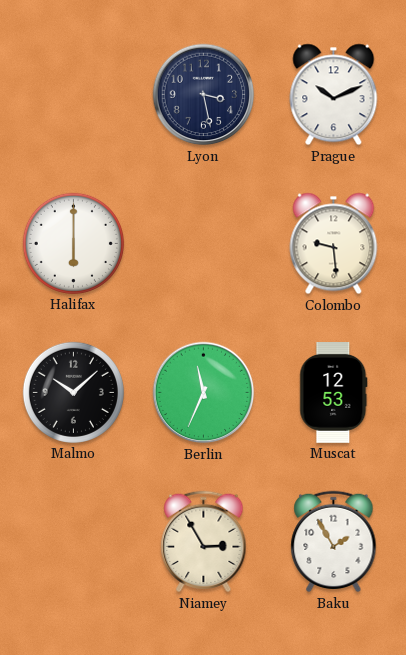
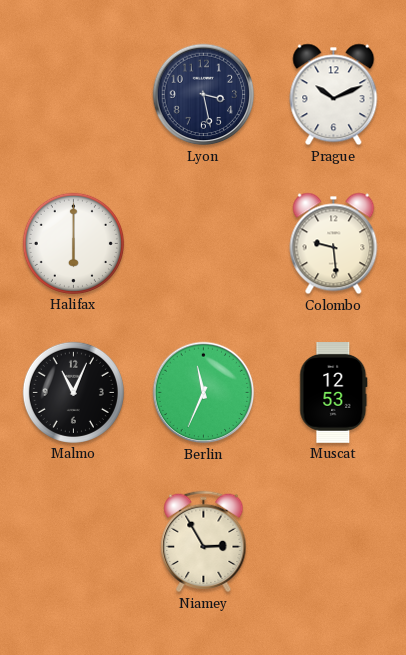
Malmo: 10:08 -> 11:04 (73, 392)
Baku: 1:55 -> none (334, 542)
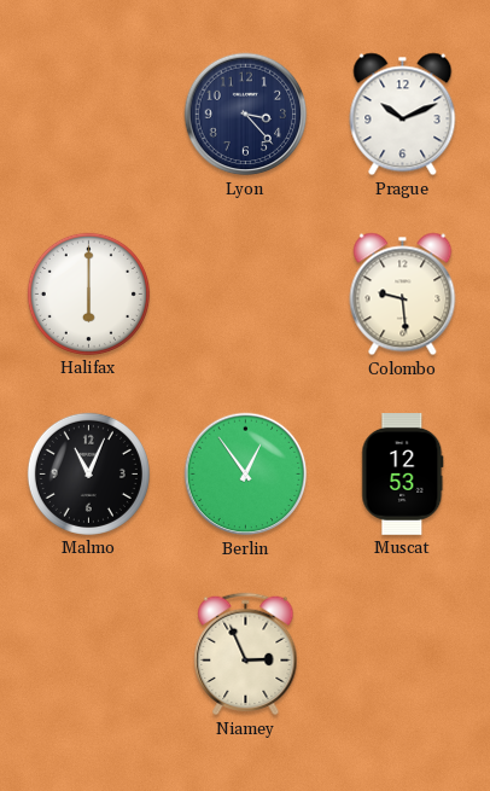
Lyon: 3:28 -> 3:23 (246, 115)
Berlin: 11:34 -> 12:54 (246, 475)
Niamey: 2:55 -> 2:56 (246, 655)
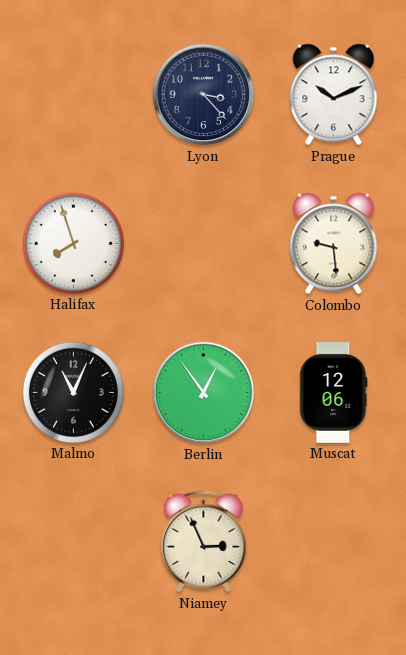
Halifax: 6:00 -> 7:57 (73, 243)
Muscat: 12:53 -> 12:06 (334, 393)
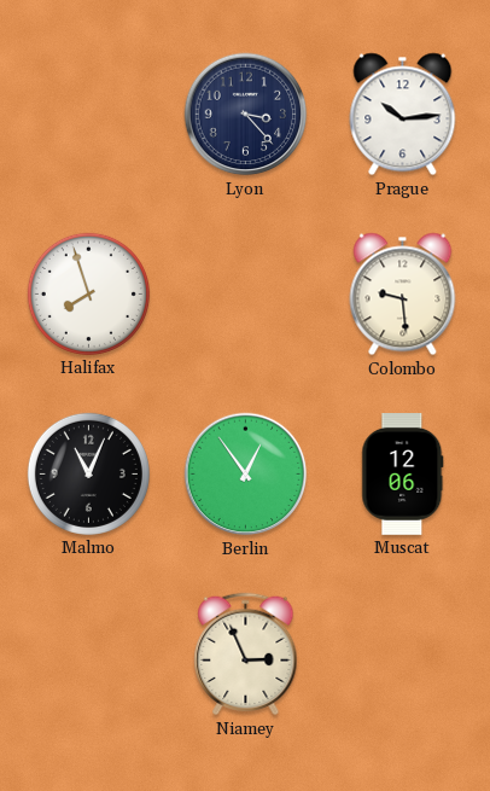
Prague: 10:11 -> 10:14 (403, 115)
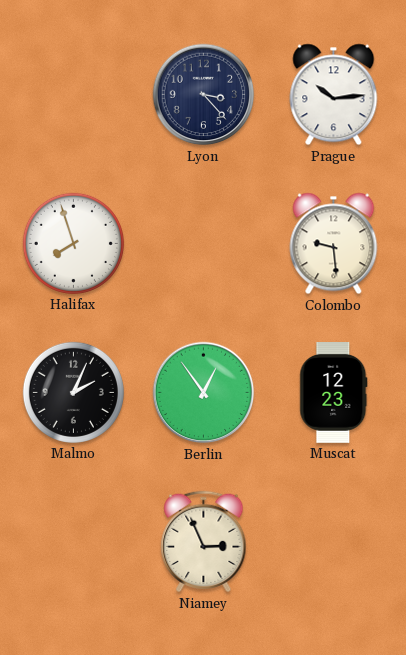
Malmo: 11:04 -> 2:04 (73, 392)
Muscat: 12:06 -> 12:23 (334, 393)
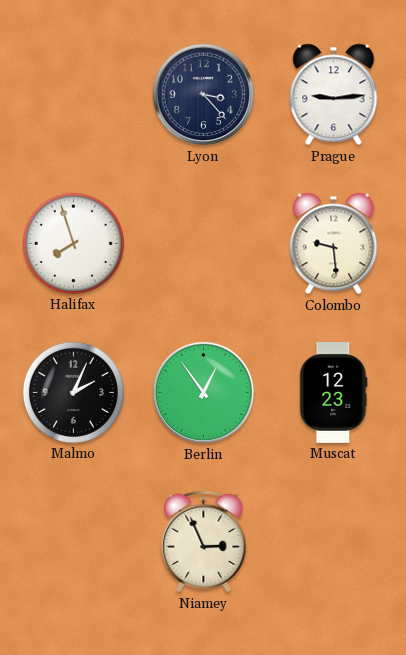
Prague: 10:14 -> 9:14 (334, 95)
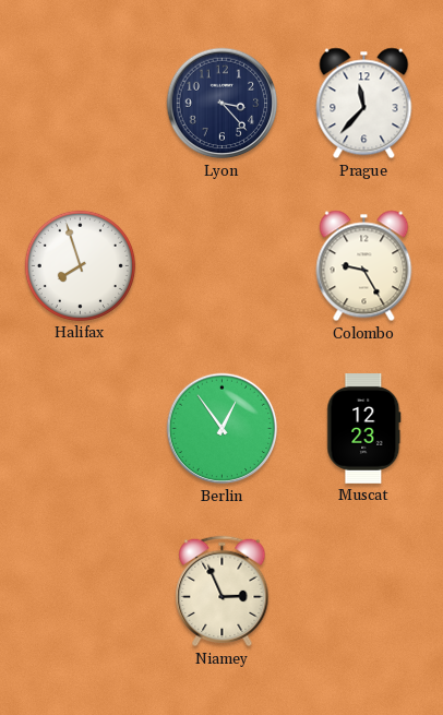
Prague: 9:14 -> 11:37 (364, 104)
Colombo: 9:29 -> 9:25 (364, 266)
Malmo: 2:04 -> none (73, 392)
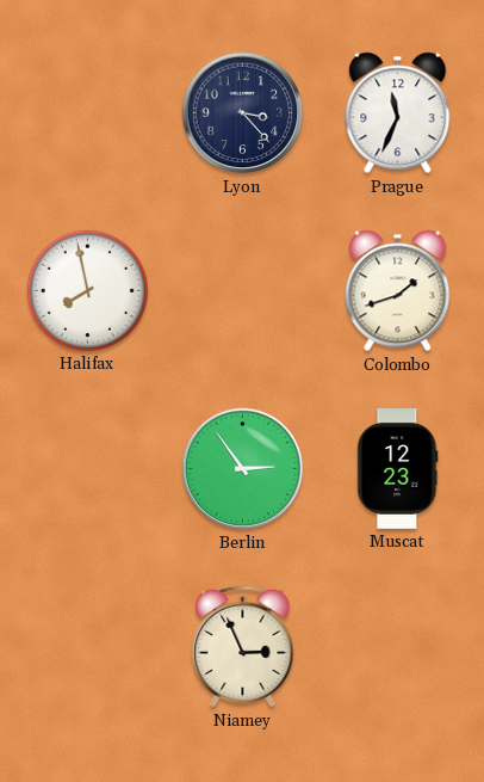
Prague: 11:37 -> 11:34 (398, 113)
Halifax: 7:57 -> 7:58 (87, 290)
Colombo: 9:25 -> 1:42 (398, 291)
Berlin: 12:54 -> 2:54 (243, 469)
